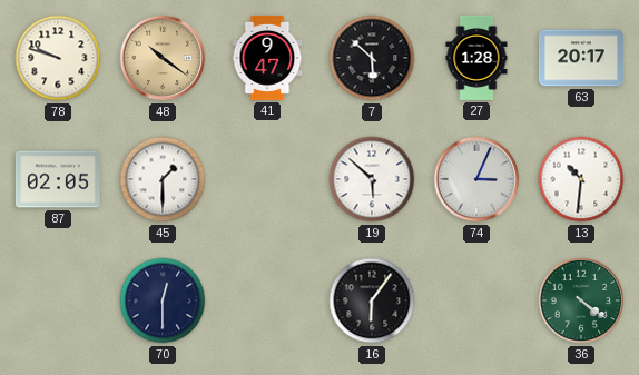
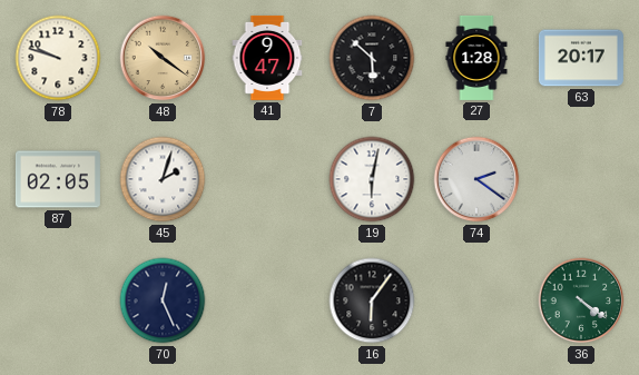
45: 1:30 -> 2:03 (163, 179)
19: 5:52 -> 6:02 (372, 179)
74: 3:04 -> 2:21 (476, 179)
13: 10:31 -> none (581, 179)
70: 12:30 -> 12:26 (163, 300)
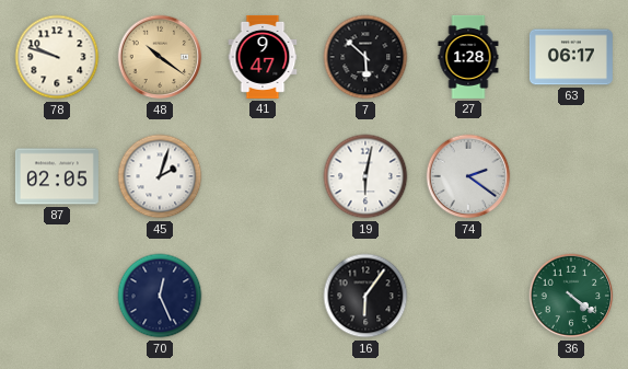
63: 20:17 -> 06:17 (571, 57)
